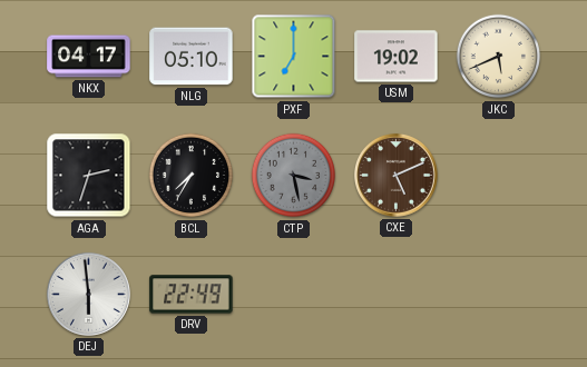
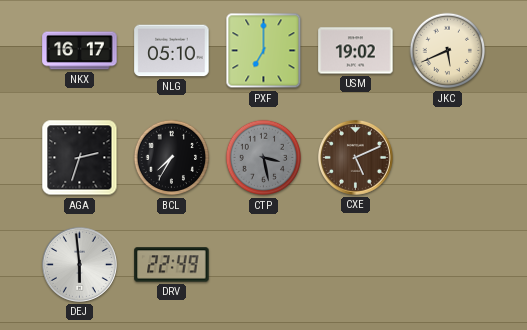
NKX: 04:17 -> 16:17 (80, 51)
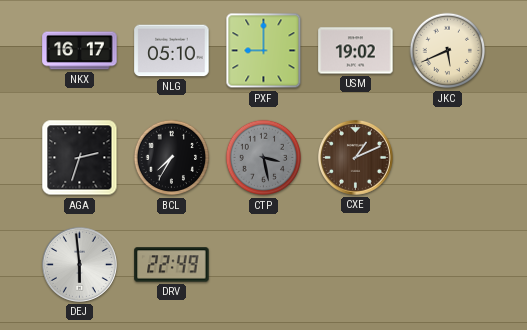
PXF: 7:00 -> 9:00 (264, 51)
CXE: 5:11 -> 1:11 (355, 157)
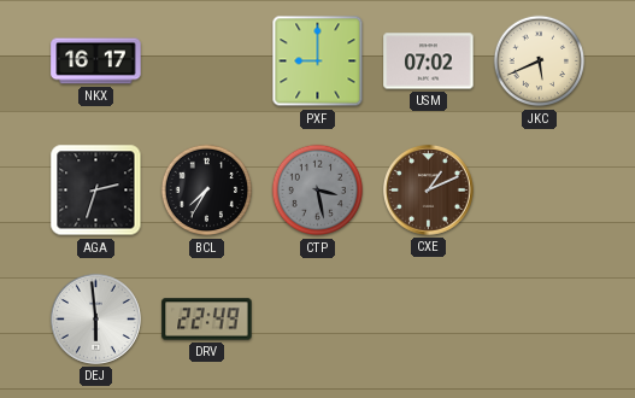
NLG: 05:10 -> none (172, 51)
USM: 19:02 -> 07:02 (429, 62)
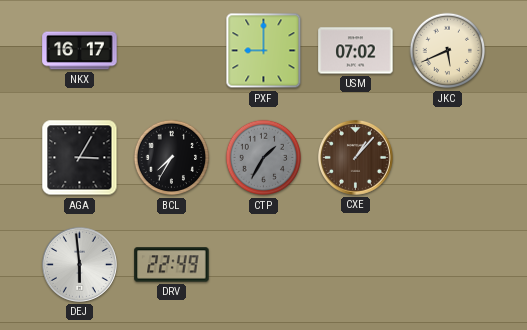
AGA: 2:33 -> 3:05 (80, 158)
CTP: 3:28 -> 1:35 (264, 158)
CXE: 1:11 -> 1:07 (355, 157)
